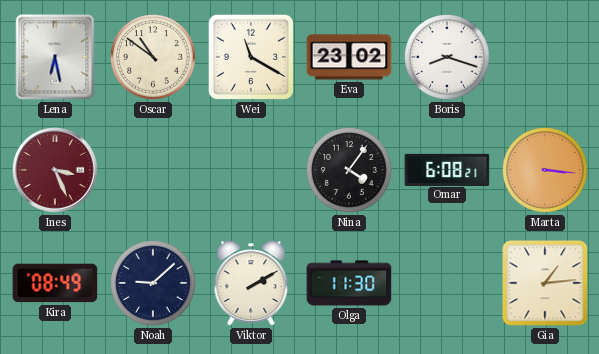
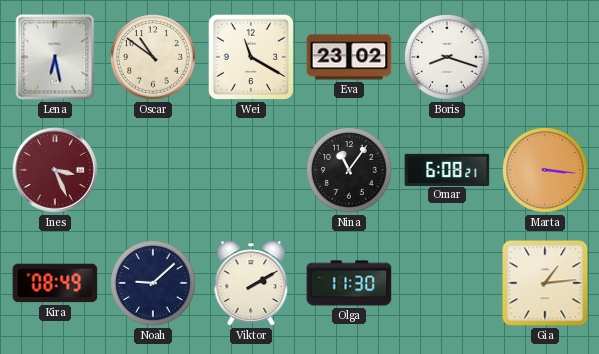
Nina: 4:06 -> 11:06 (350, 171)
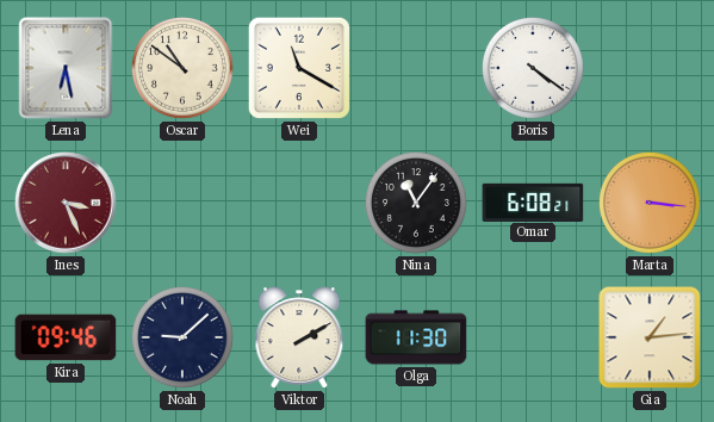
Eva: 23:02 -> none (349, 57)
Boris: 8:18 -> 4:21 (534, 69)
Kira: 08:49 -> 09:46 (66, 337)
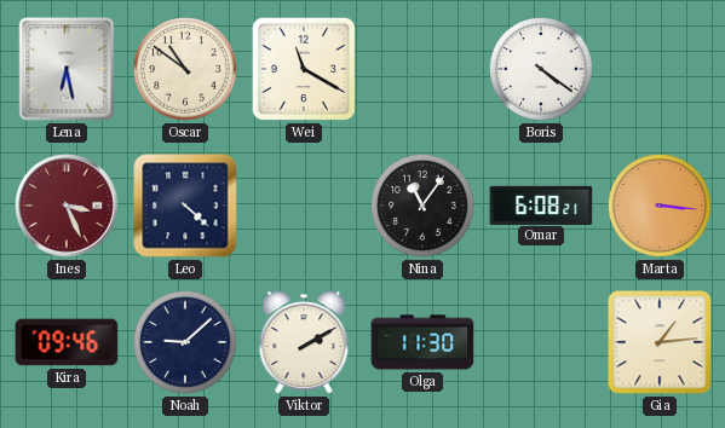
Leo: none -> 4:22 (185, 206)
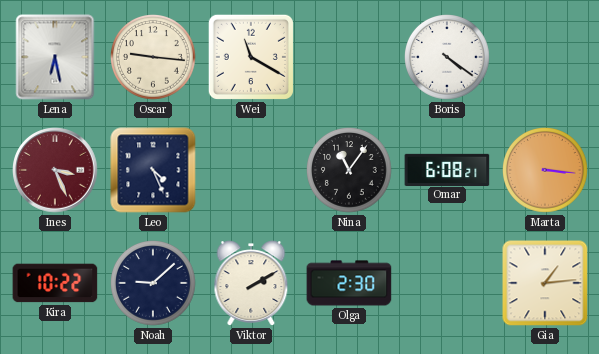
Oscar: 10:51 -> 9:16 (154, 58)
Leo: 4:22 -> 4:26 (153, 170)
Kira: 09:46 -> 10:22 (55, 283)
Olga: 11:30 -> 2:30 (349, 283)
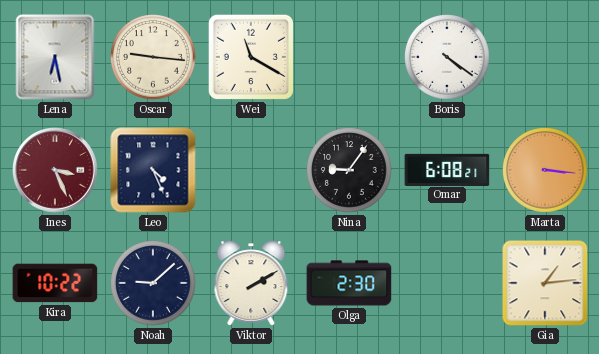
Nina: 11:06 -> 9:06 (350, 171)
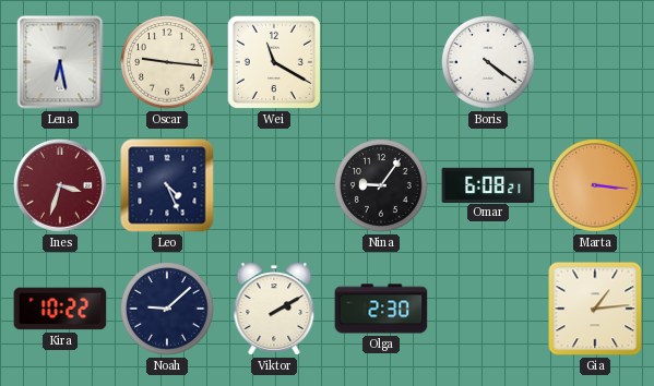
Ines: 3:26 -> 3:33 (60, 185)
